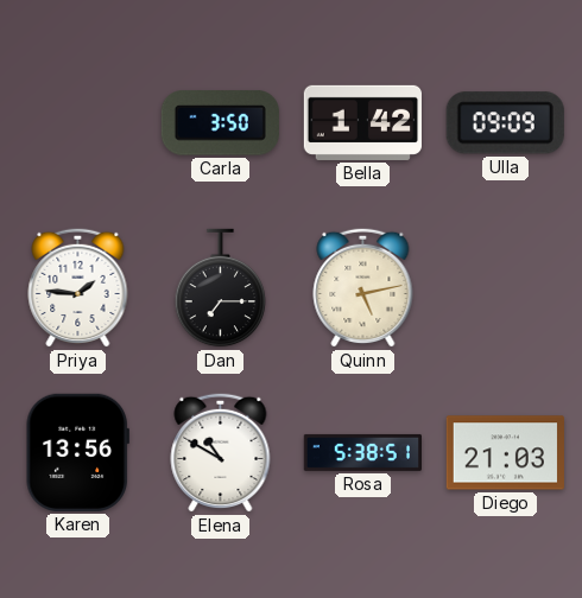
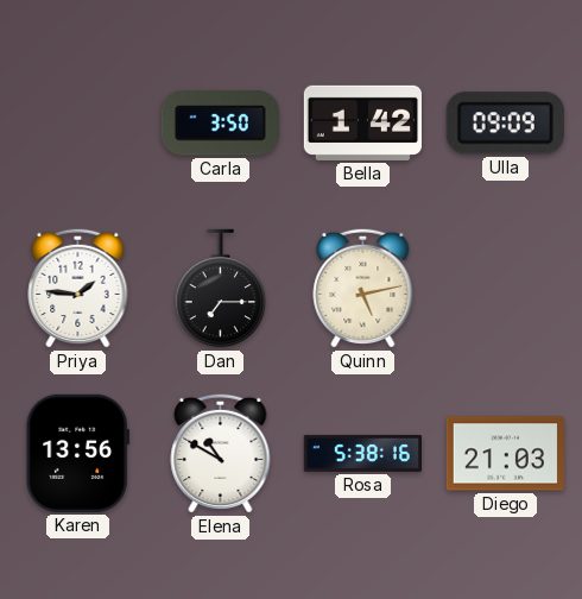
Rosa: 5:38:51 -> 5:38:16 (362, 453)
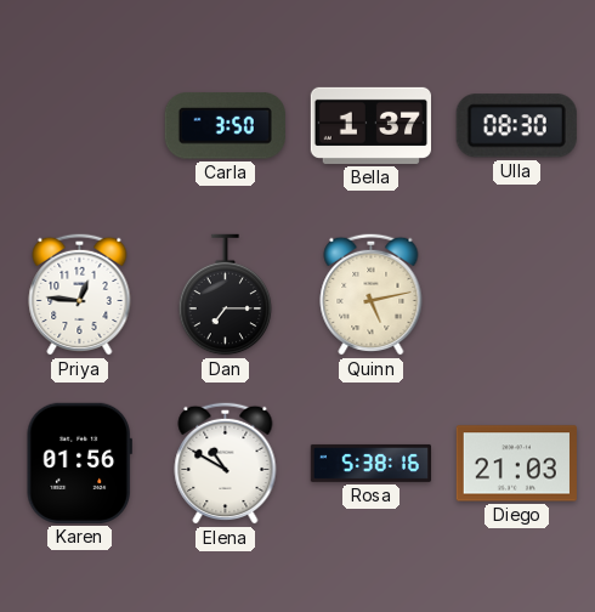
Bella: 1:42 -> 1:37 (370, 125)
Ulla: 09:09 -> 08:30 (516, 126)
Priya: 1:46 -> 12:46 (80, 294)
Karen: 13:56 -> 01:56 (79, 463)
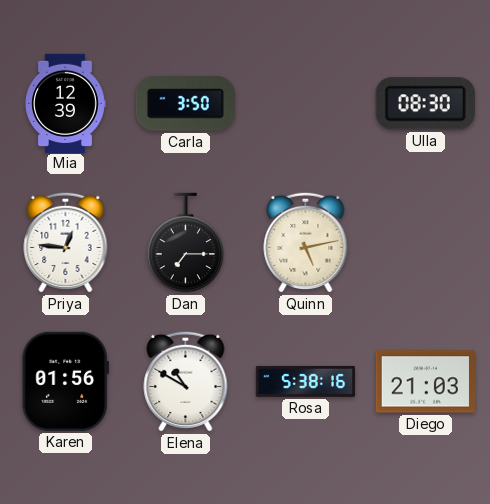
Mia: none -> 12:39 (65, 103)
Bella: 1:37 -> none (370, 125)
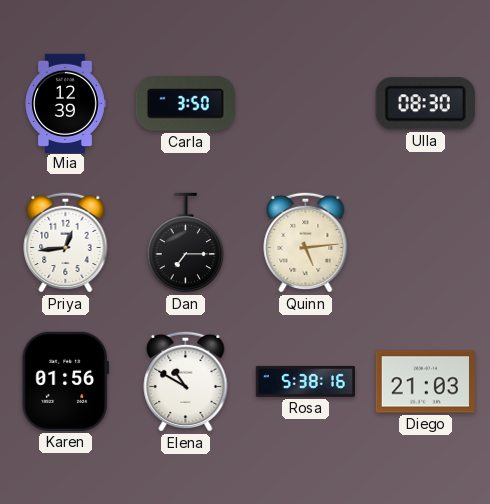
Priya: 12:46 -> 12:44 (66, 242)
Quinn: 5:13 -> 5:14 (306, 242)
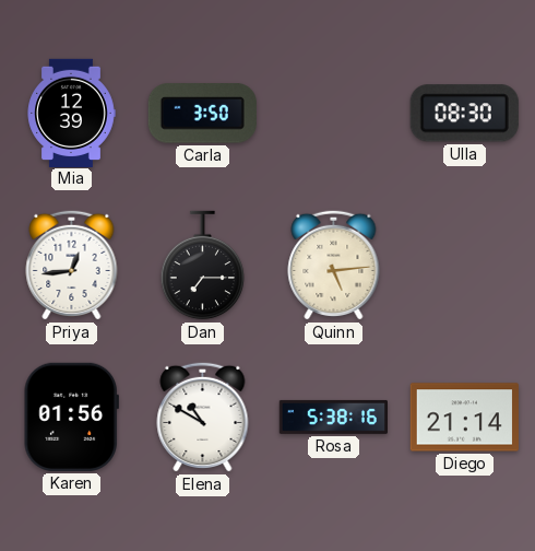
Diego: 21:03 -> 21:14 (464, 418)
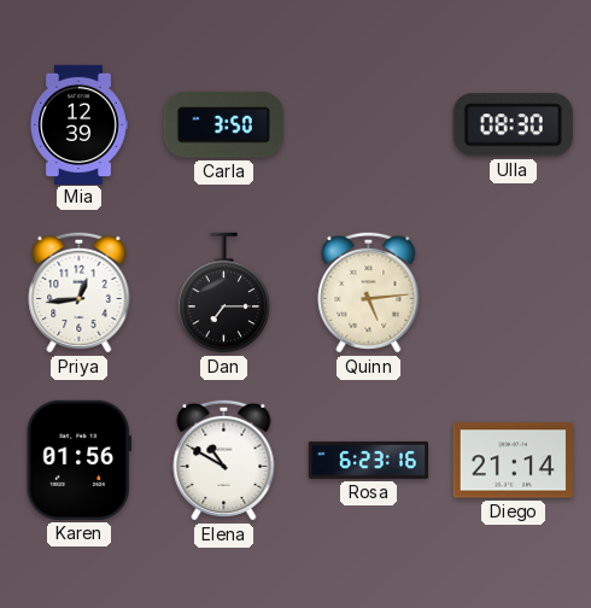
Rosa: 5:38 -> 6:23 (368, 460)
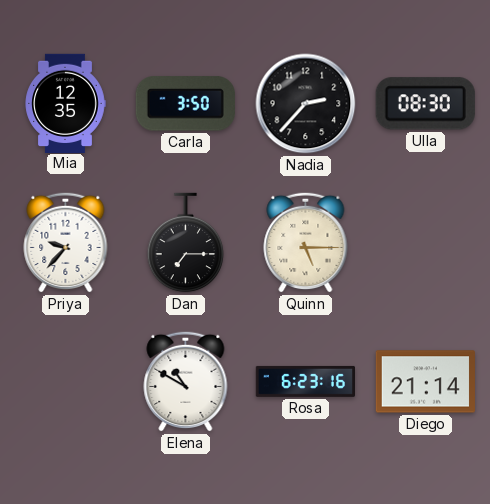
Mia: 12:39 -> 12:35 (65, 103)
Nadia: none -> 2:37 (306, 104)
Priya: 12:44 -> 9:37 (66, 242)
Quinn: 5:14 -> 5:15 (306, 242)
Karen: 01:56 -> none (78, 460)
